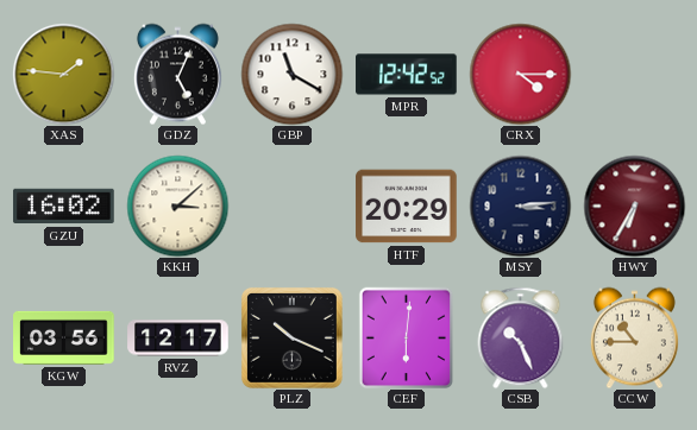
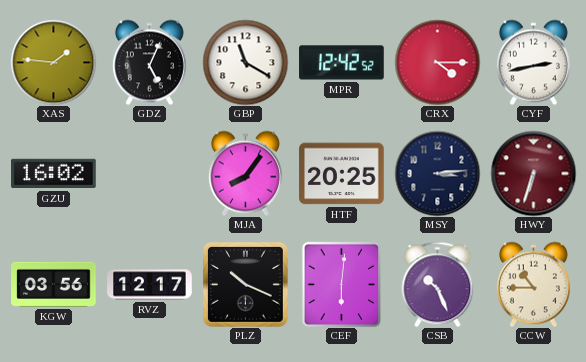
CYF: none -> 2:43 (533, 62)
KKH: 3:08 -> none (177, 205)
MJA: none -> 8:06 (245, 173)
HTF: 20:29 -> 20:25 (342, 174)
HWY: 6:35 -> 6:33 (533, 173)
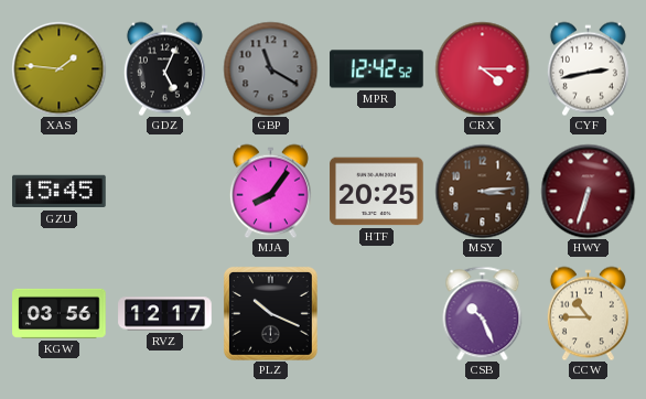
GBP dial: white -> grey (270, 68)
GZU: 16:02 -> 15:45 (60, 192)
MSY dial: navy -> brown (482, 191)
CEF: 6:01 -> none (342, 284)
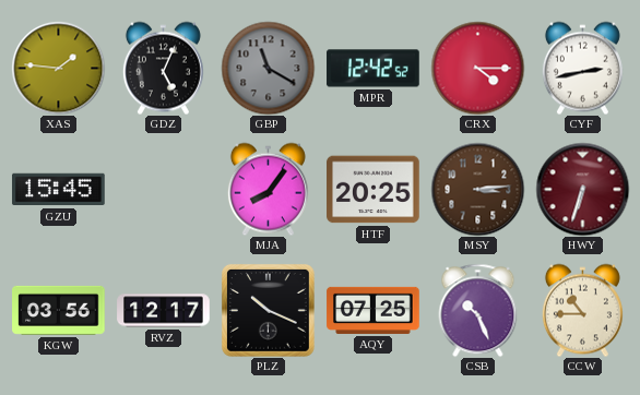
AQY: none -> 07:25 (374, 310)
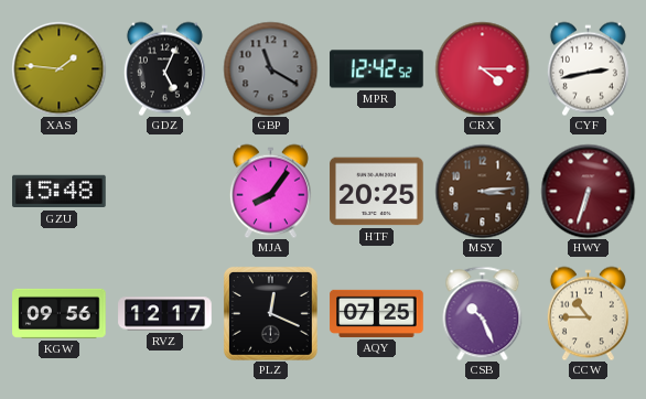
GZU: 15:45 -> 15:48 (60, 192)
KGW: 03:56 -> 09:56 (60, 313)
PLZ: 10:19 -> 12:19 (270, 313)
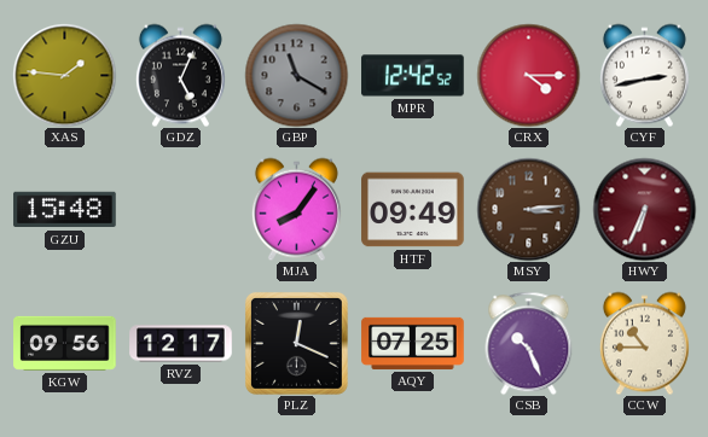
HTF: 20:25 -> 09:49 (413, 210)
HWY: 6:33 -> 6:34 (644, 209)
